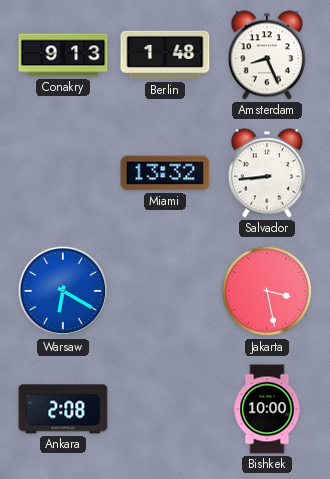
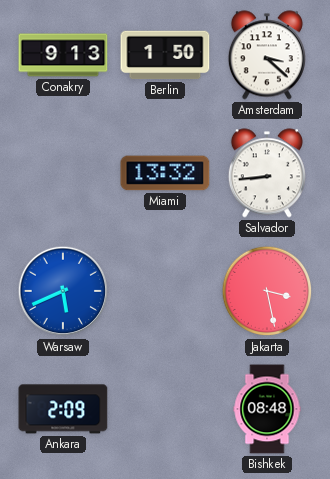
Berlin: 1:48 -> 1:50 (165, 55)
Amsterdam: 8:26 -> 3:22 (267, 55)
Warsaw: 6:20 -> 5:41 (63, 291)
Ankara: 2:08 -> 2:09 (63, 409)
Bishkek: 10:00 -> 08:48 (267, 409)
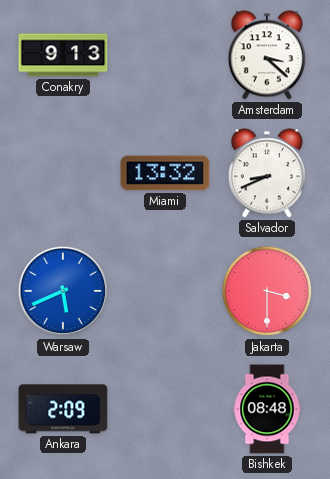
Berlin: 1:50 -> none (165, 55)
Salvador: 8:44 -> 8:41 (267, 173)
Jakarta: 3:28 -> 3:30 (267, 291)
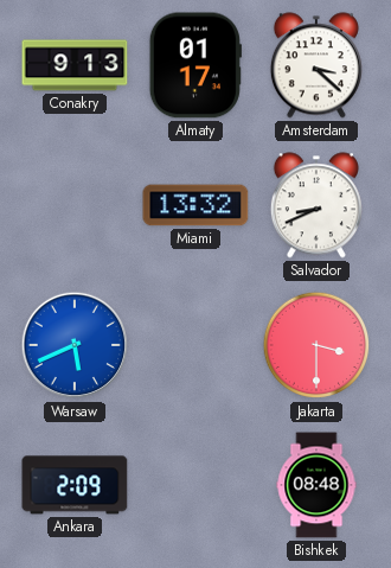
Almaty: none -> 01:17 (195, 65)
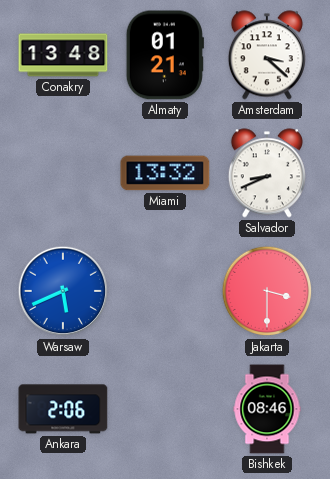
Conakry: 9:13 -> 13:48 (63, 55)
Almaty: 01:17 -> 01:21 (165, 55)
Ankara: 2:09 -> 2:06 (63, 409)
Bishkek: 08:48 -> 08:46 (267, 409)
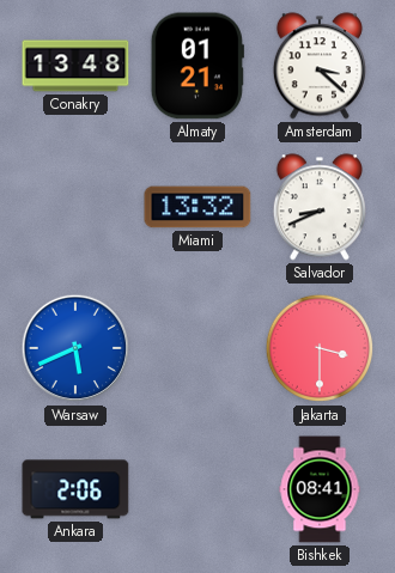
Bishkek: 08:46 -> 08:41 (320, 489)
